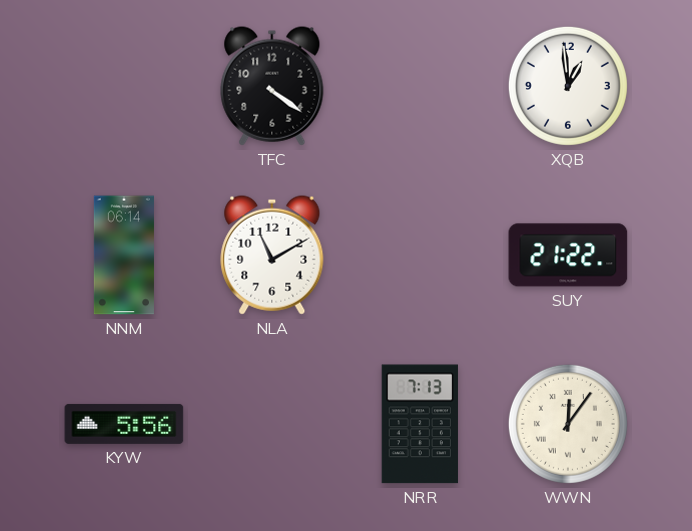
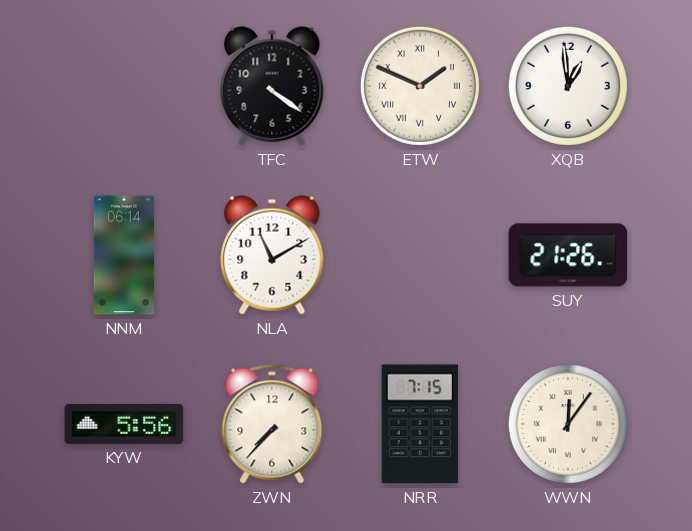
ETW: none -> 1:49 (420, 86)
SUY: 21:22 -> 21:26 (568, 255)
ZWN: none -> 7:37 (272, 424)
NRR: 7:13 -> 7:15 (420, 424)
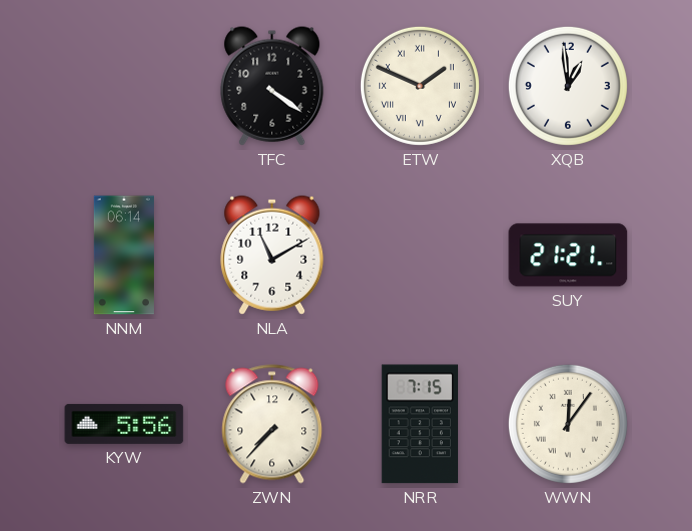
SUY: 21:26 -> 21:21 (568, 255)
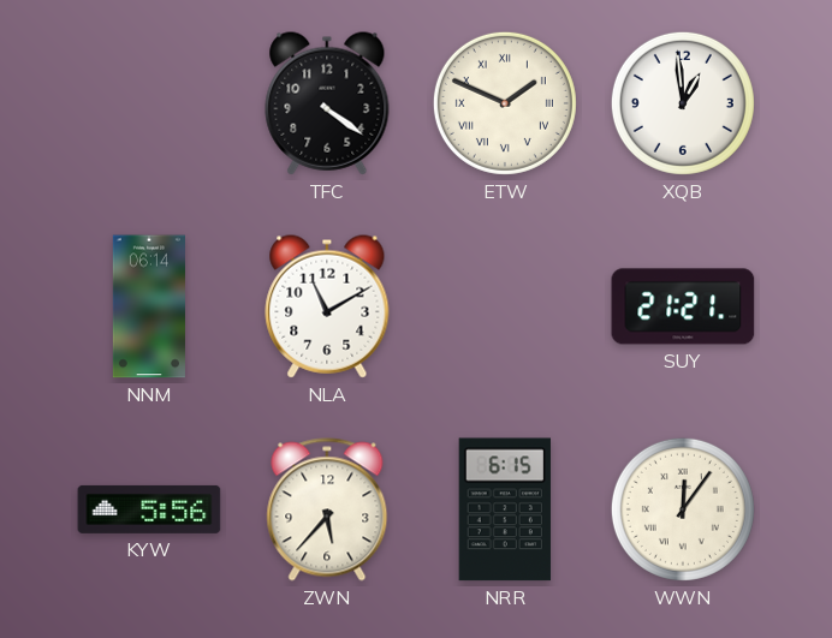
ZWN: 7:37 -> 5:37 (327, 509)
NRR: 7:15 -> 6:15 (505, 509)
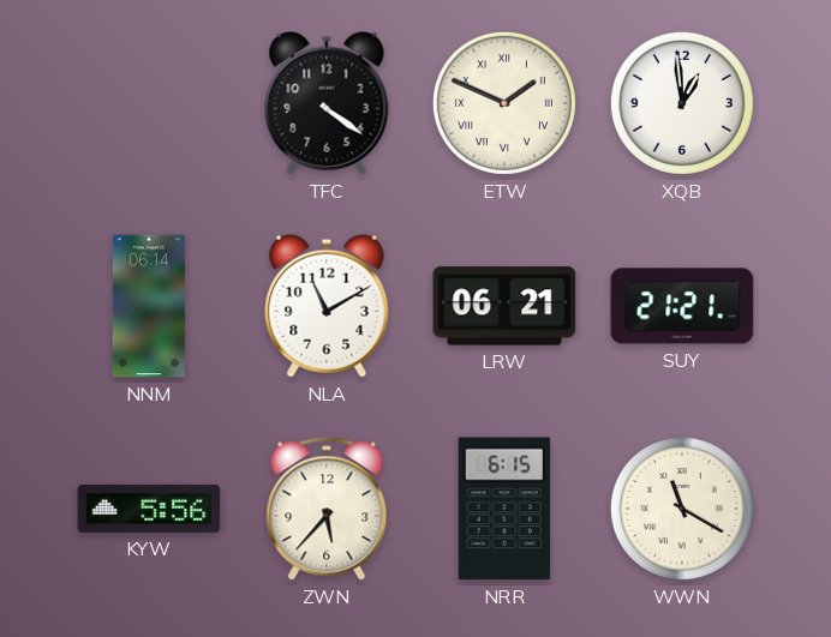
LRW: none -> 06:21 (504, 306)
WWN: 12:06 -> 11:20 (682, 509)
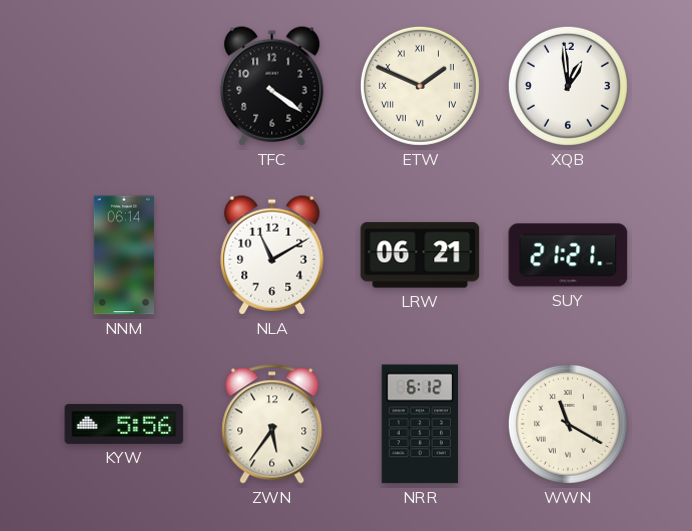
ZWN: 5:37 -> 5:36 (272, 424)
NRR: 6:15 -> 6:12 (420, 424)
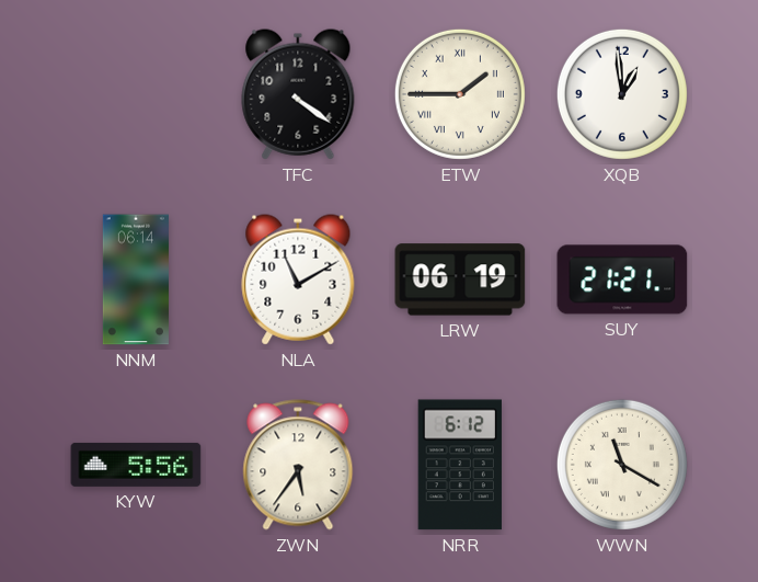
ETW: 1:49 -> 1:45 (460, 94)
LRW: 06:21 -> 06:19 (460, 279)
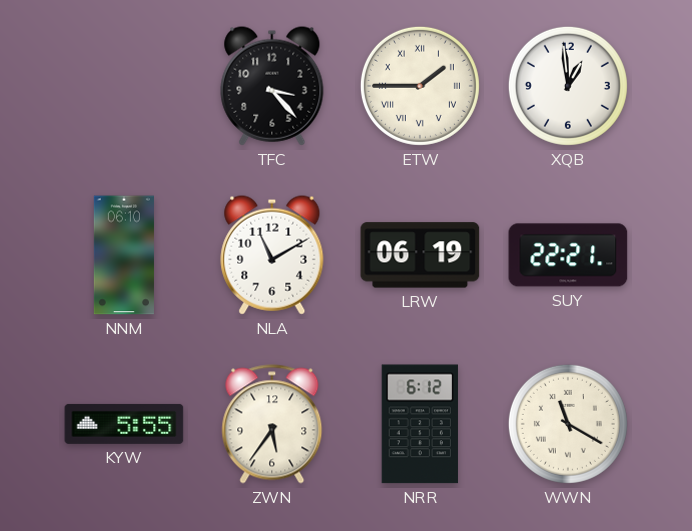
TFC: 4:21 -> 3:23 (272, 86)
NNM: 06:14 -> 06:10 (124, 255)
SUY: 21:21 -> 22:21 (568, 255)
KYW: 5:56 -> 5:55 (124, 424)
